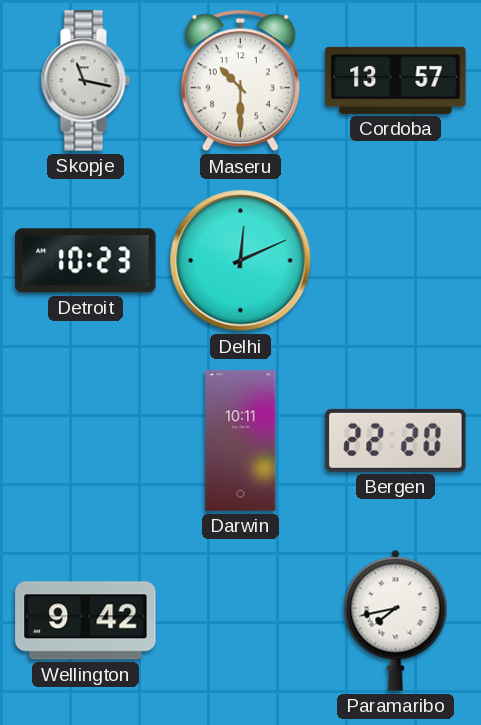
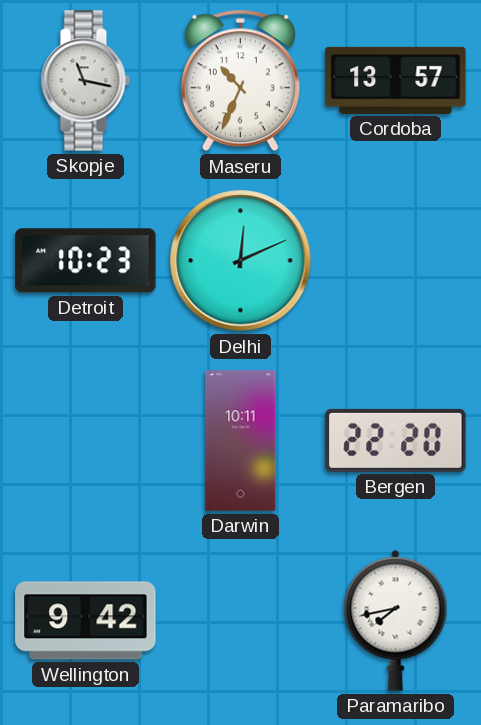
Maseru: 10:30 -> 10:34 (240, 81)
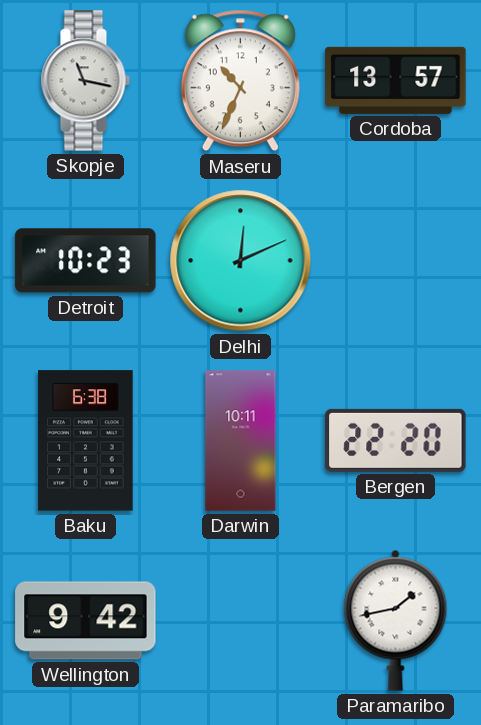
Baku: none -> 6:38 (86, 441)
Paramaribo: 7:43 -> 1:43 (396, 620)
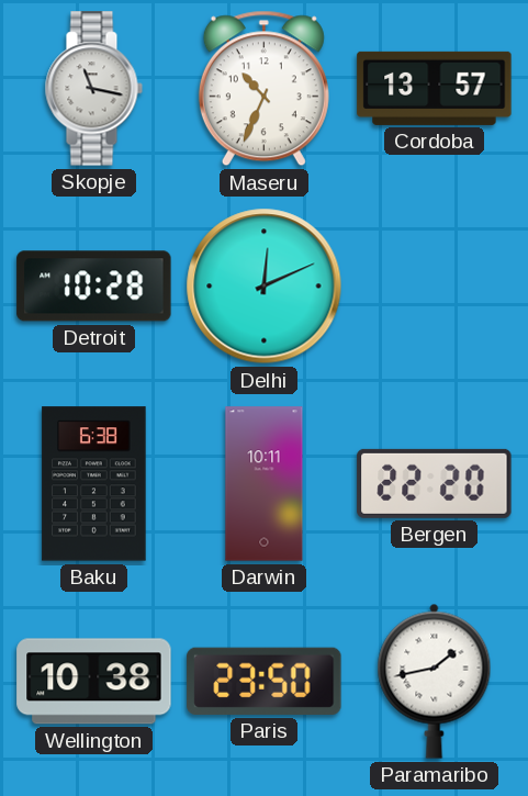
Detroit: 10:23 -> 10:28 (94, 287)
Wellington: 9:42 -> 10:38 (94, 682)
Paris: none -> 23:50 (265, 681)
